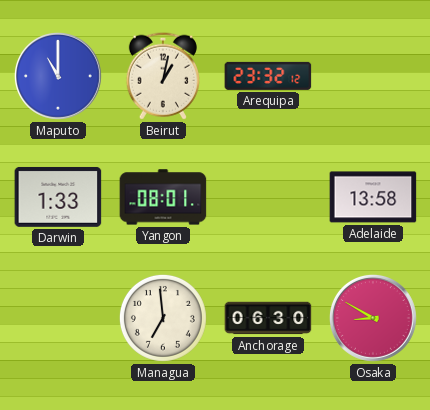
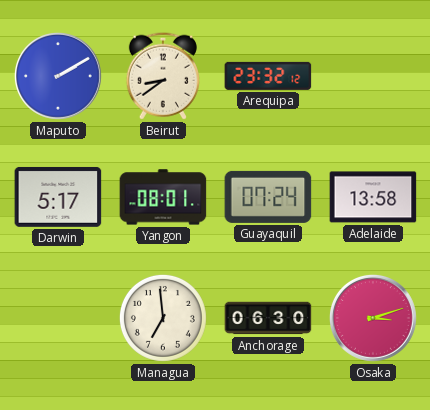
Maputo: 11:00 -> 2:10 (58, 76)
Beirut: 1:02 -> 8:39 (163, 76)
Darwin: 1:33 -> 5:17 (58, 197)
Guayaquil: none -> 07:24 (268, 197)
Osaka: 8:50 -> 3:12 (373, 318)
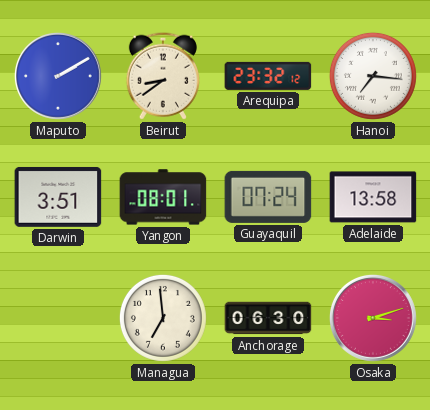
Hanoi: none -> 7:16 (373, 76)
Darwin: 5:17 -> 3:51 (58, 197)
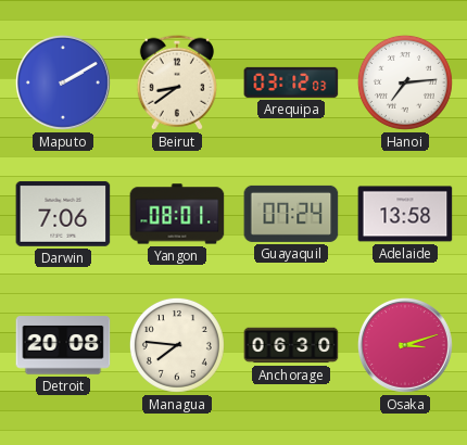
Arequipa: 23:32 -> 03:12 (291, 82)
Hanoi: 7:16 -> 7:14 (405, 82)
Darwin: 3:51 -> 7:06 (63, 214)
Detroit: none -> 20:08 (63, 345)
Managua: 6:59 -> 7:46 (177, 345)
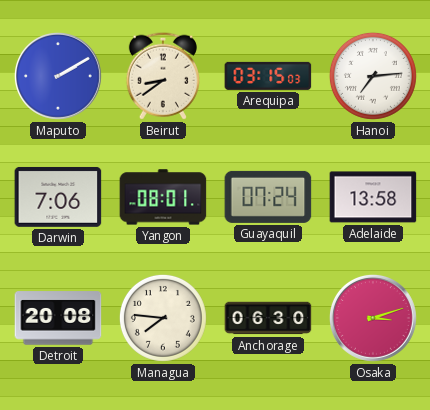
Arequipa: 03:12 -> 03:15 (268, 76)
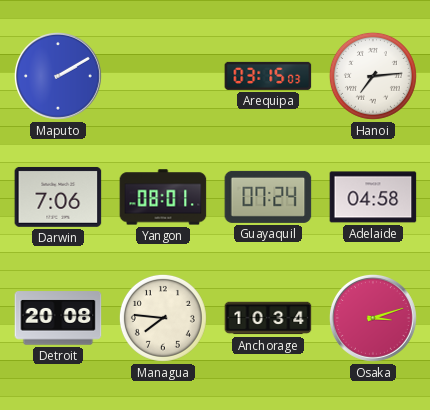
Beirut: 8:39 -> none (163, 76)
Adelaide: 13:58 -> 04:58 (373, 197)
Anchorage: 06:30 -> 10:34 (268, 318)
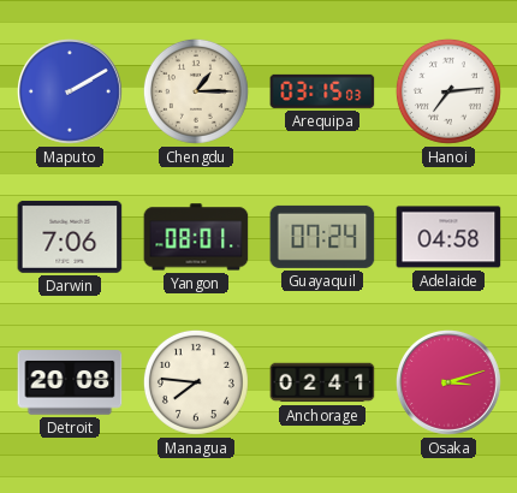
Chengdu: none -> 1:15 (196, 91)
Anchorage: 10:34 -> 02:41 (322, 382)
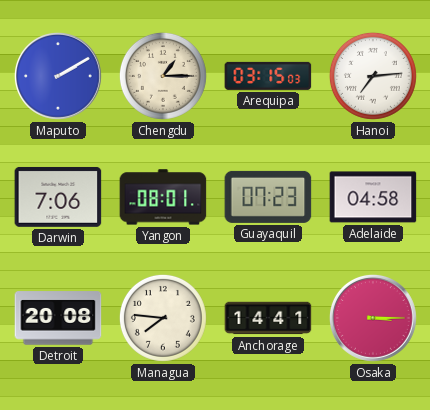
Guayaquil: 07:24 -> 07:23 (268, 197)
Anchorage: 02:41 -> 14:41 (268, 318)
Osaka: 3:12 -> 3:15 (373, 318)
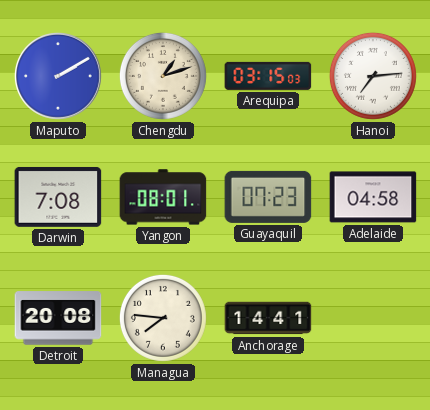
Chengdu: 1:15 -> 1:12 (163, 76)
Darwin: 7:06 -> 7:08 (58, 197)
Osaka: 3:15 -> none (373, 318)
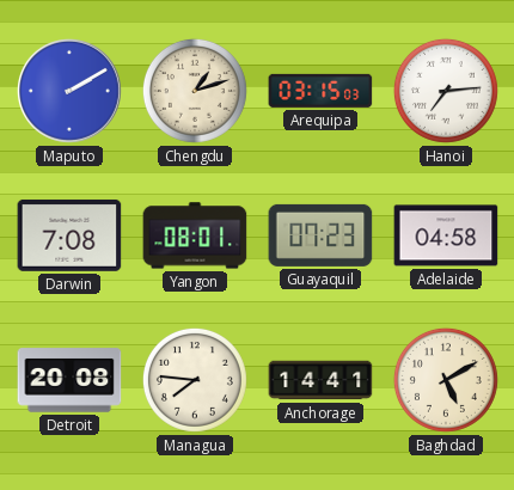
Baghdad: none -> 5:10 (446, 380)
